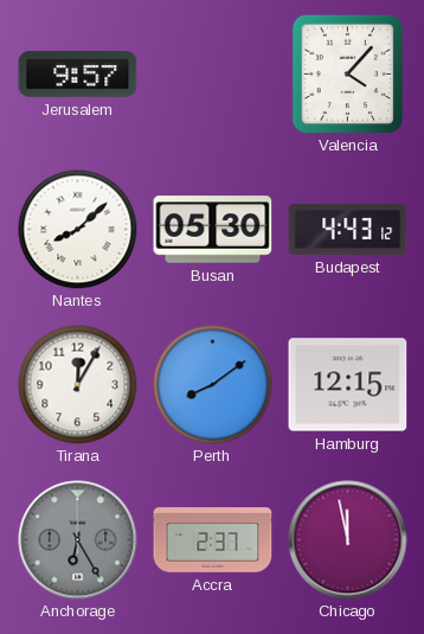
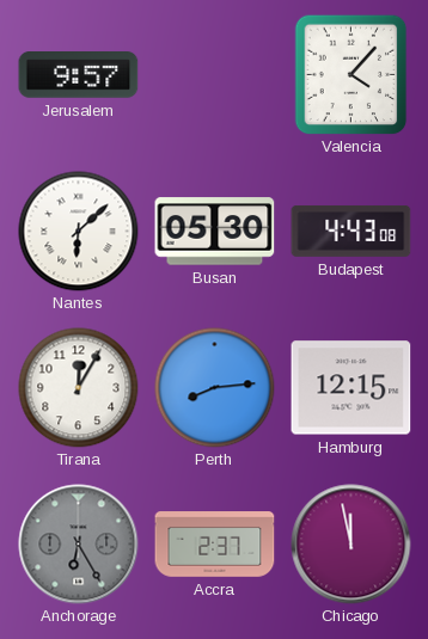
Nantes: 8:08 -> 6:08 (79, 232)
Budapest: 4:43:12 -> 4:43:08 (351, 231)
Perth: 8:09 -> 8:14 (215, 388)
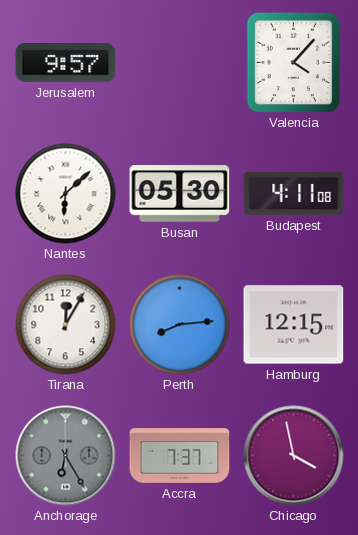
Budapest: 4:43 -> 4:11 (294, 193)
Accra: 2:37 -> 7:37 (180, 456)
Chicago: 11:58 -> 3:58 (294, 456)
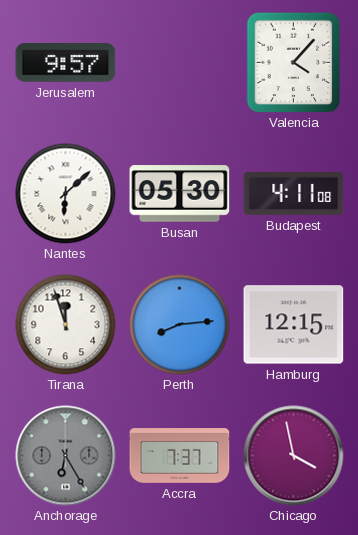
Tirana: 12:05 -> 11:57 (66, 325)
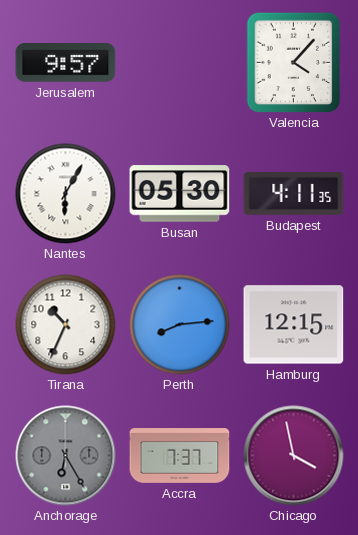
Nantes: 6:08 -> 6:05 (66, 194)
Budapest: 4:11:08 -> 4:11:35 (294, 193)
Tirana: 11:57 -> 10:34 (66, 325)
